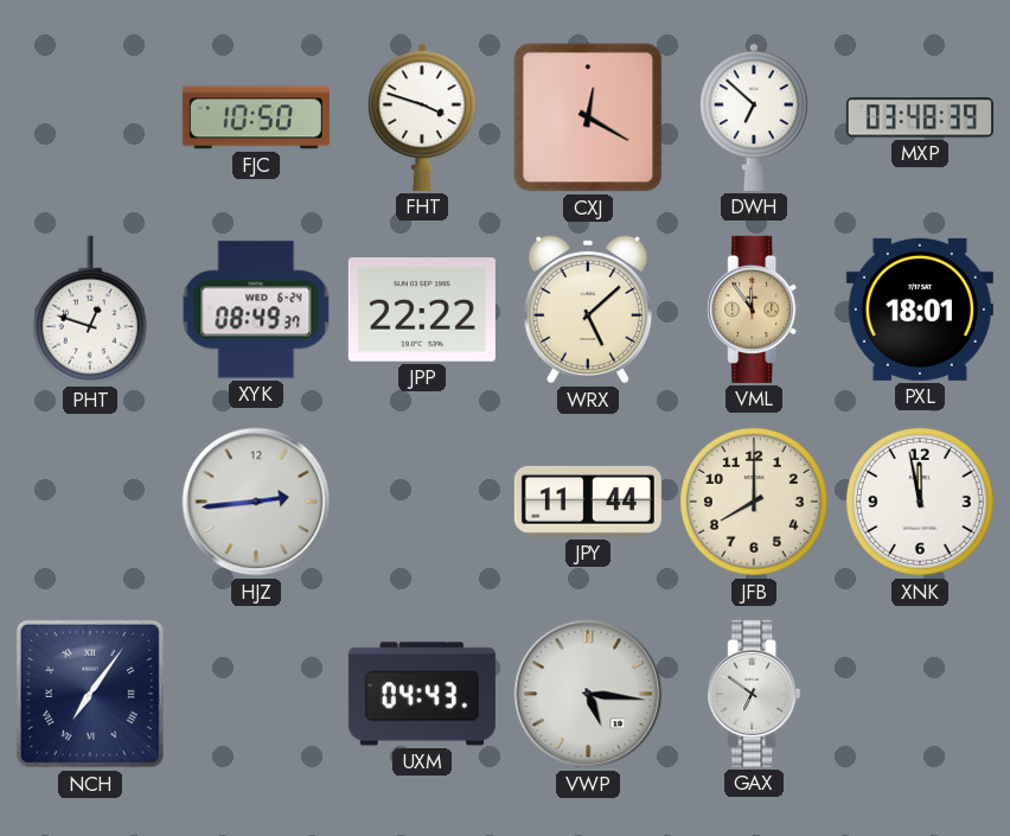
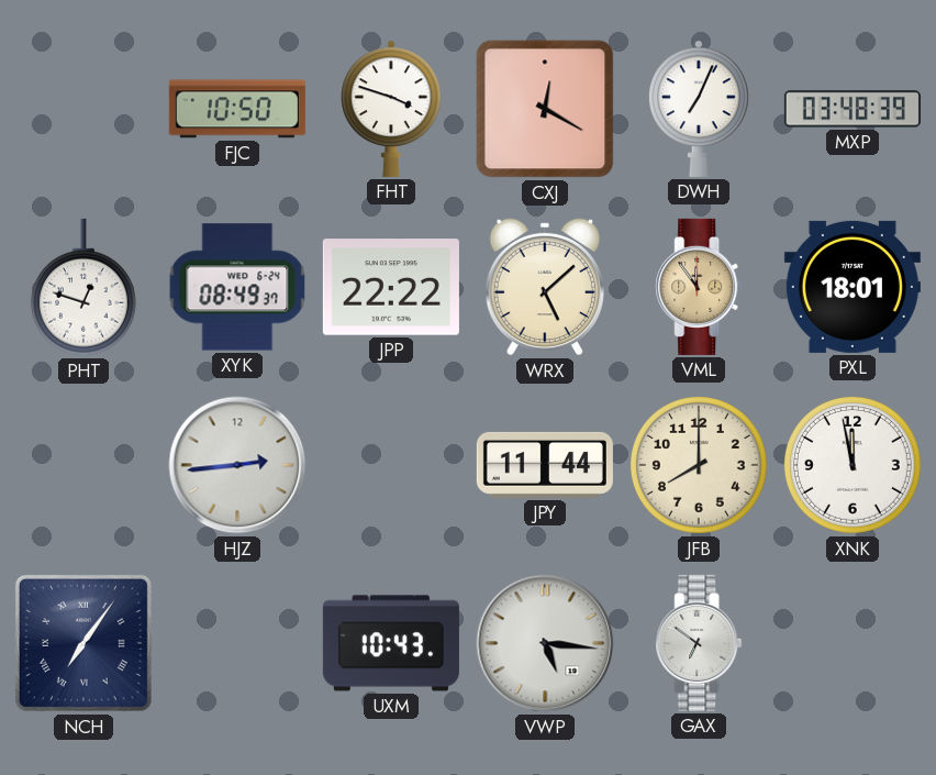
DWH: 6:52 -> 7:04 (699, 109)
UXM: 04:43 -> 10:43 (391, 643)
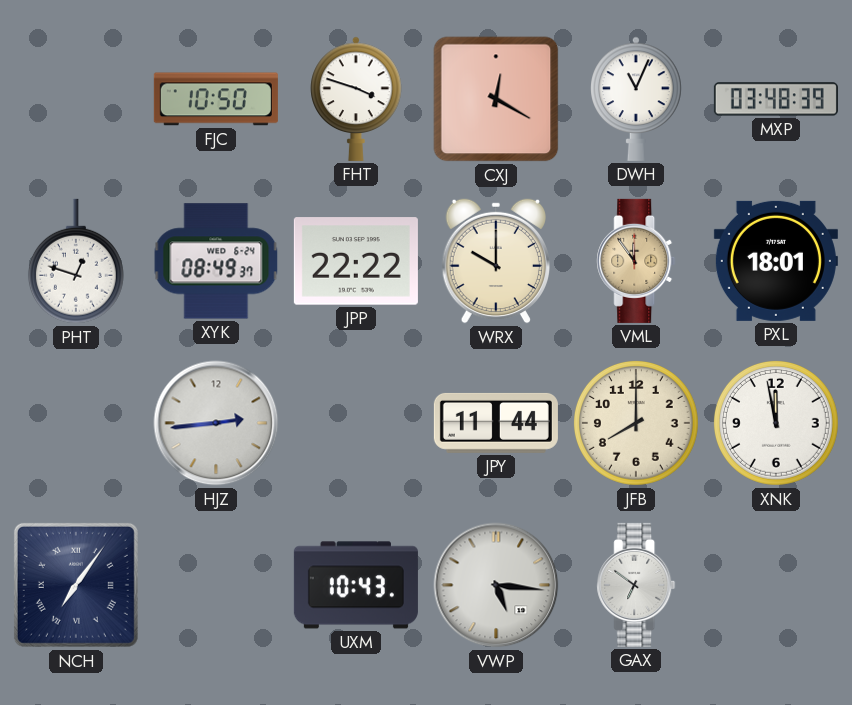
DWH: 7:04 -> 11:04 (636, 99)
WRX: 5:08 -> 10:00 (495, 261)
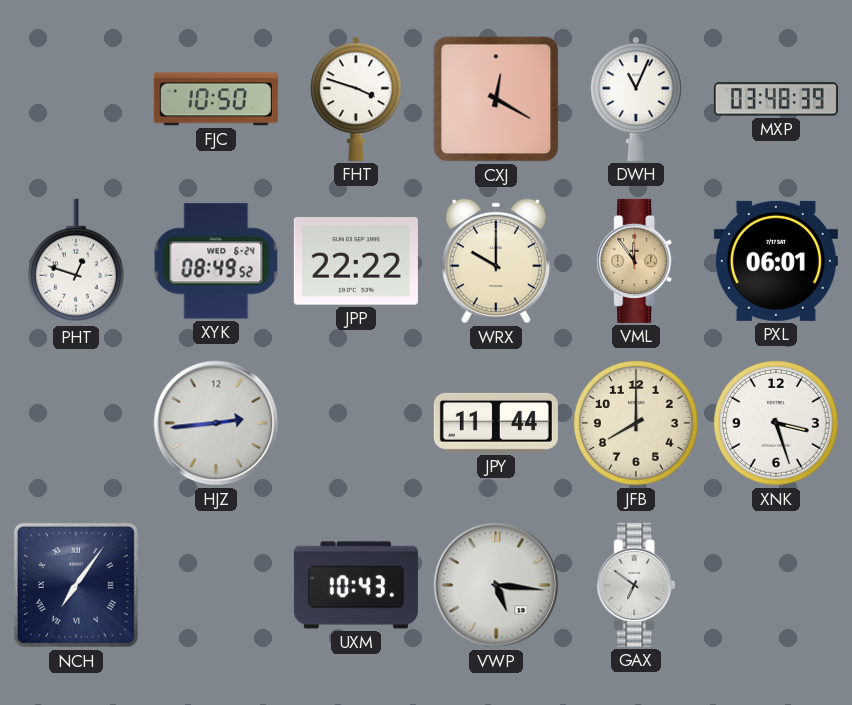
XYK: 08:49:37 -> 08:49:52 (216, 261)
PXL: 18:01 -> 06:01 (776, 261)
XNK: 11:58 -> 3:27 (776, 423)
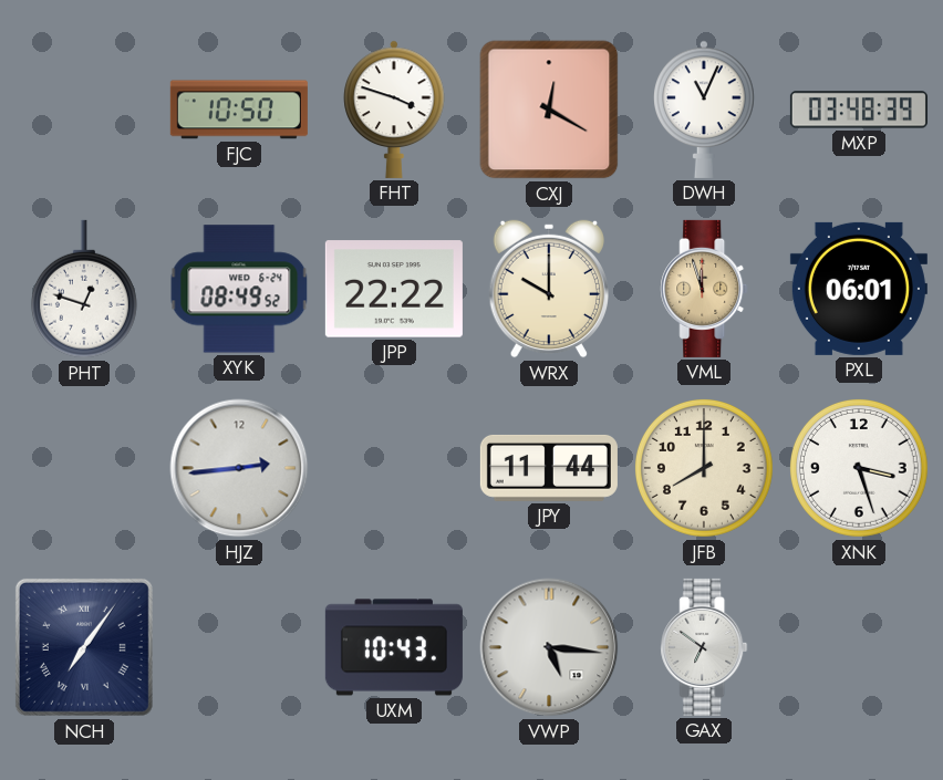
VML: 11:54 -> 11:57 (704, 289)
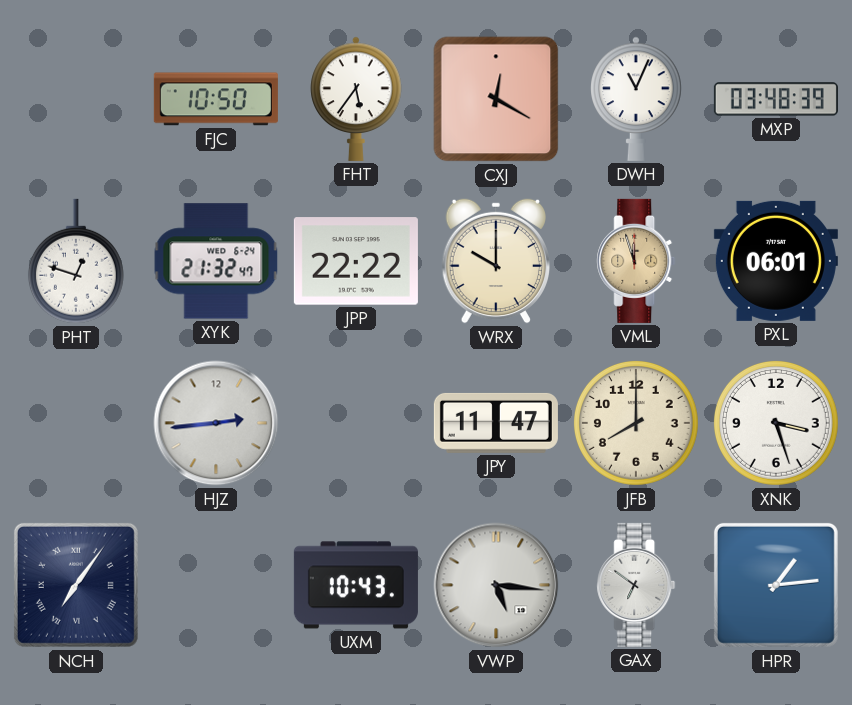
FHT: 3:48 -> 5:36 (356, 99)
XYK: 08:49 -> 21:32 (216, 261)
JPY: 11:44 -> 11:47 (496, 423)
HPR: none -> 1:14 (776, 585)
